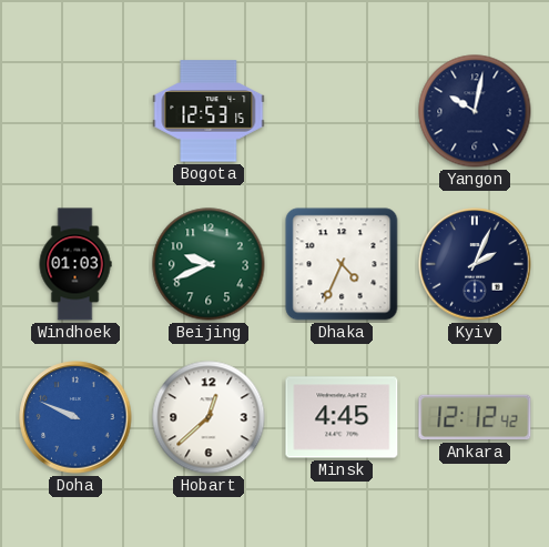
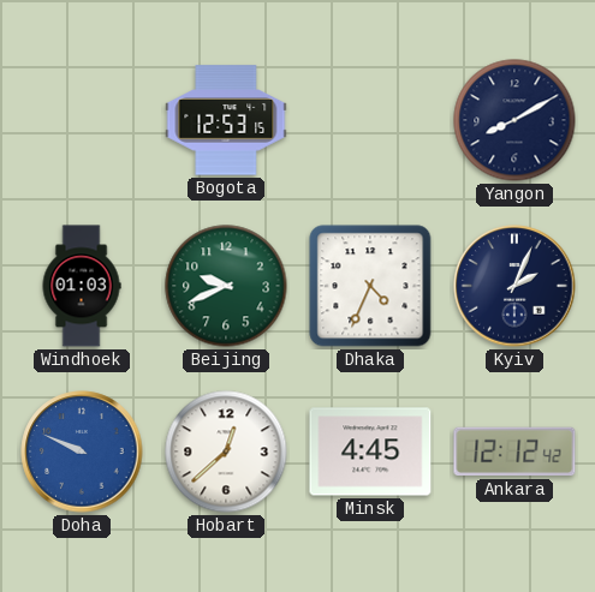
Yangon: 10:02 -> 8:10 (514, 120)
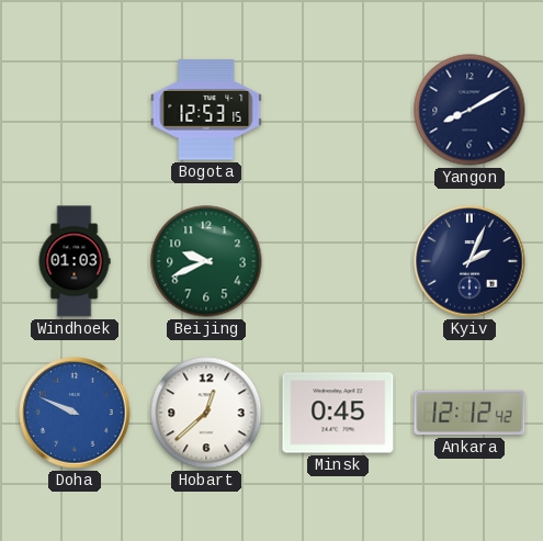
Dhaka: 4:34 -> none (370, 286)
Minsk: 4:45 -> 0:45 (338, 413)
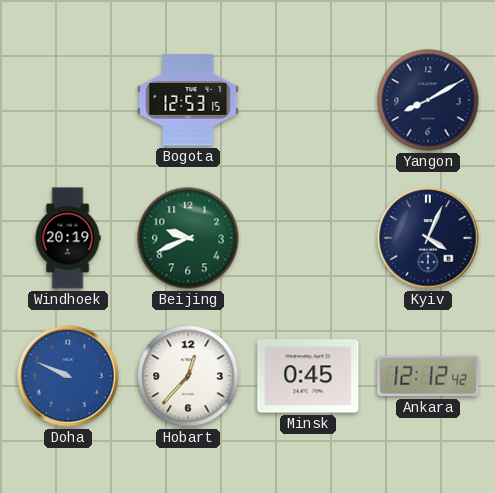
Windhoek: 01:03 -> 20:19 (68, 238)
Kyiv: 2:04 -> 4:04 (428, 238)
Hobart: 12:38 -> 12:37 (188, 376)
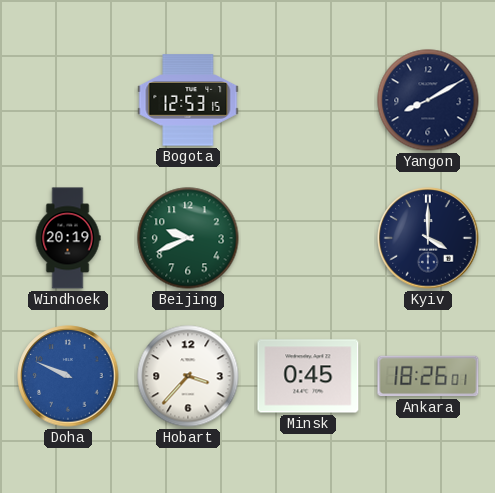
Kyiv: 4:04 -> 4:00 (428, 238)
Hobart: 12:37 -> 3:37 (188, 376)
Ankara: 12:12 -> 18:26 (428, 376)
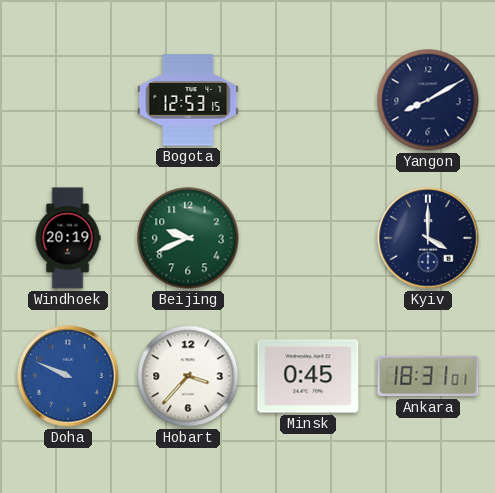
Ankara: 18:26 -> 18:31 (428, 376)
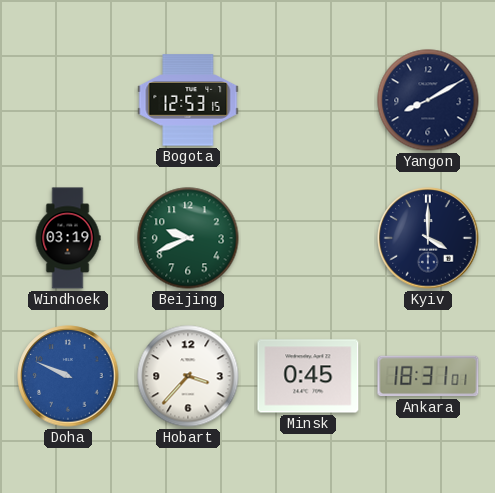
Windhoek: 20:19 -> 03:19 (68, 238)
